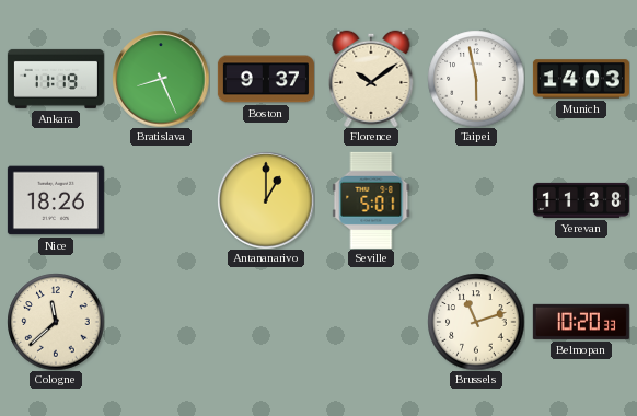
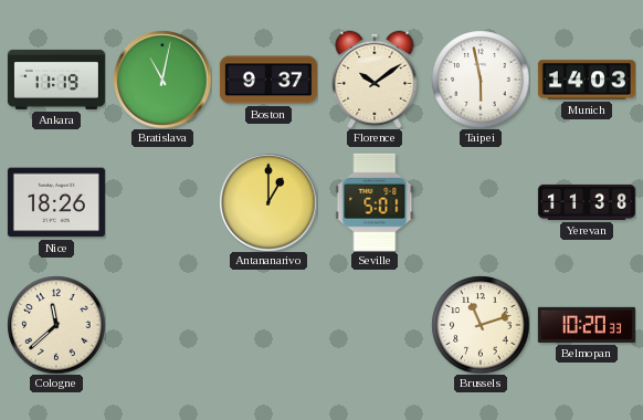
Bratislava: 8:26 -> 11:02 (162, 80)
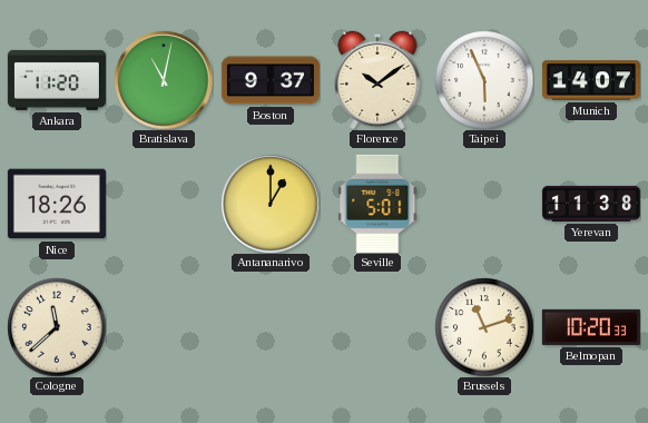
Ankara: 11:19 -> 11:20 (57, 80)
Taipei: 5:58 -> 5:56 (484, 80)
Munich: 14:03 -> 14:07 (591, 80)
